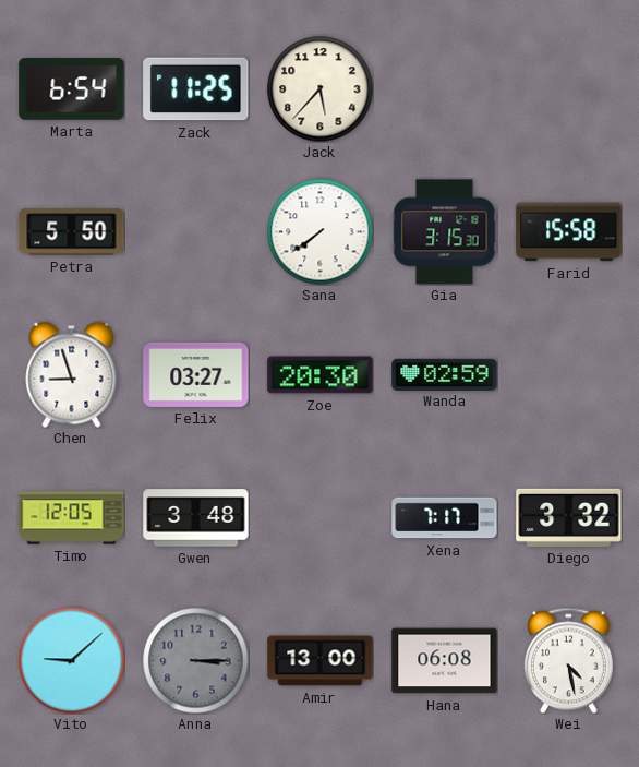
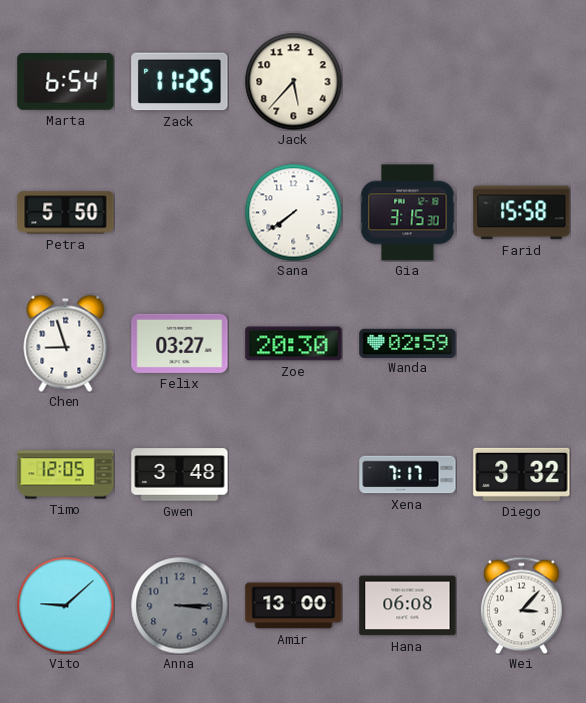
Wei: 4:28 -> 3:07 (521, 605)
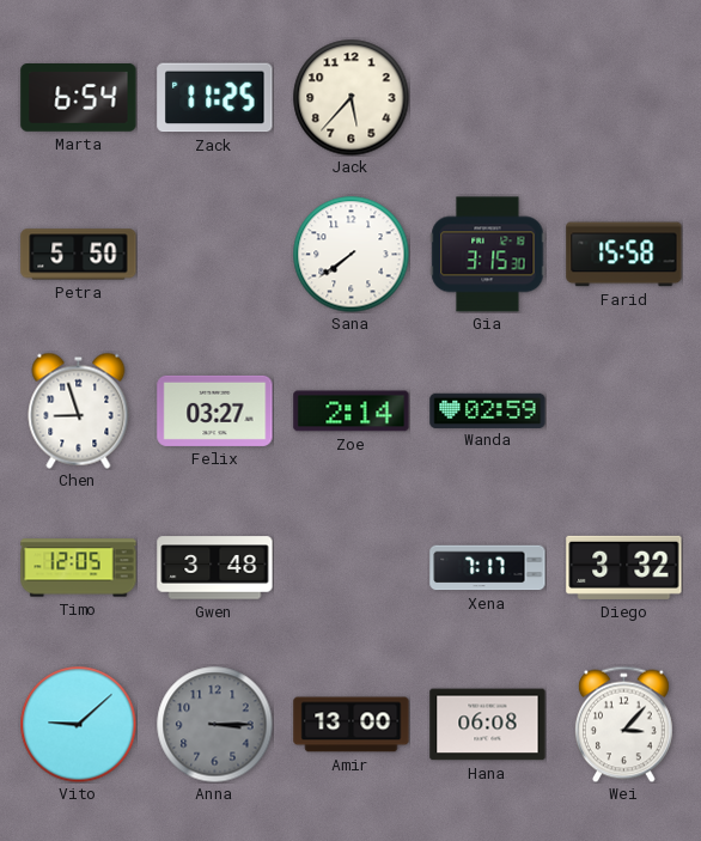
Zoe: 20:30 -> 2:14 (352, 412)
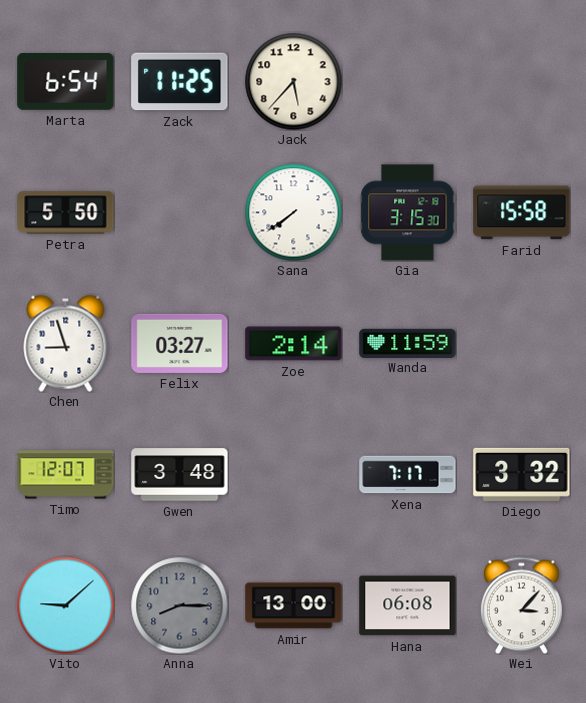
Wanda: 02:59 -> 11:59 (408, 343)
Timo: 12:05 -> 12:07 (66, 475)
Anna: 3:15 -> 8:15 (179, 605)
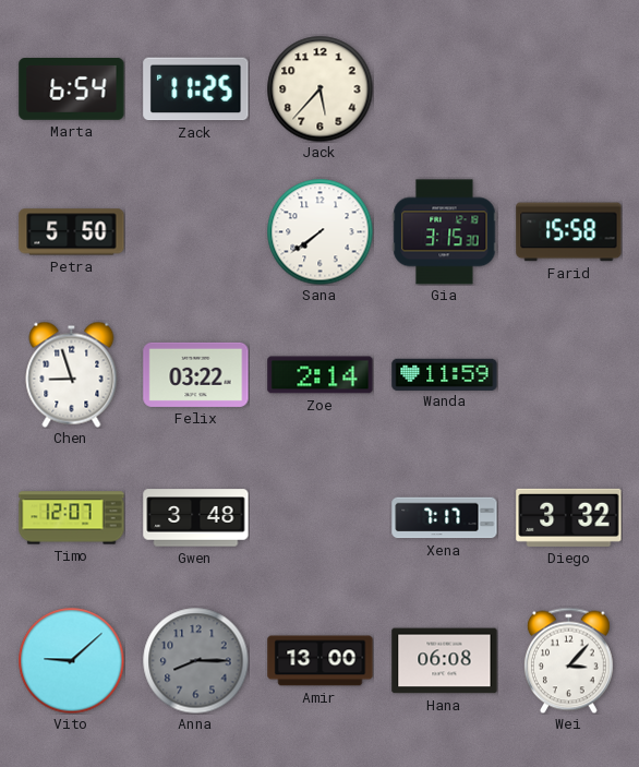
Felix: 03:27 -> 03:22 (196, 374)
